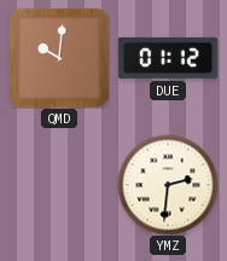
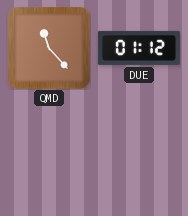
QMD: 10:01 -> 11:23 (49, 48)
YMZ: 2:31 -> none (168, 185)
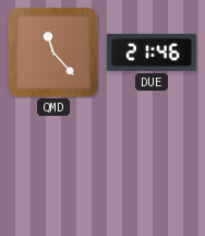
DUE: 01:12 -> 21:46 (152, 52)
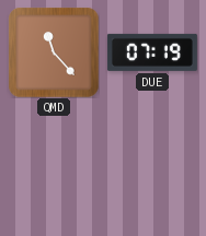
DUE: 21:46 -> 07:19 (152, 52)
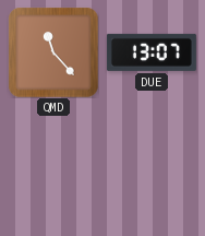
DUE: 07:19 -> 13:07 (152, 52)
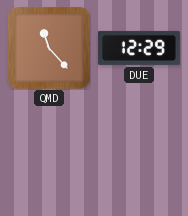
DUE: 13:07 -> 12:29 (139, 48)
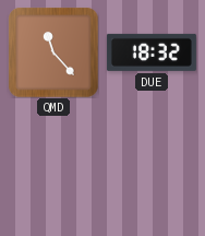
DUE: 12:29 -> 18:32 (152, 52)
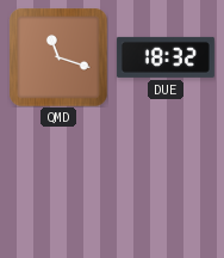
QMD: 11:23 -> 11:18 (58, 57)
